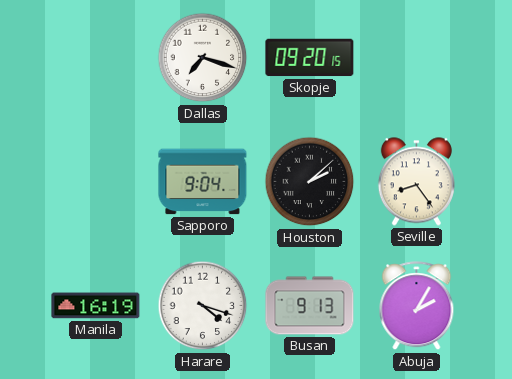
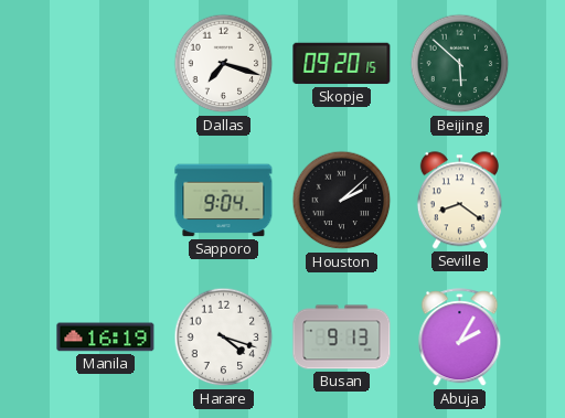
Beijing: none -> 5:52 (460, 64)
Seville: 8:24 -> 8:21 (459, 201)
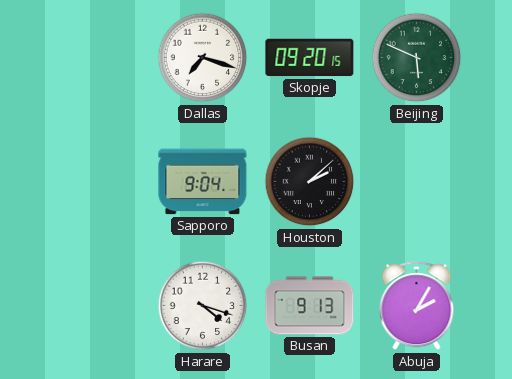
Beijing: 5:52 -> 5:49 (417, 58)
Seville: 8:21 -> none (459, 201)
Manila: 16:19 -> none (106, 337)
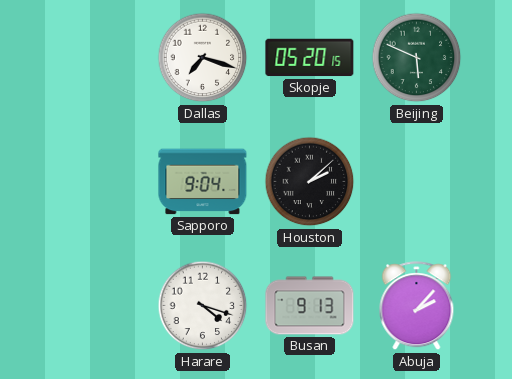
Skopje: 09:20 -> 05:20 (310, 58)
Abuja: 2:05 -> 2:07 (417, 306)
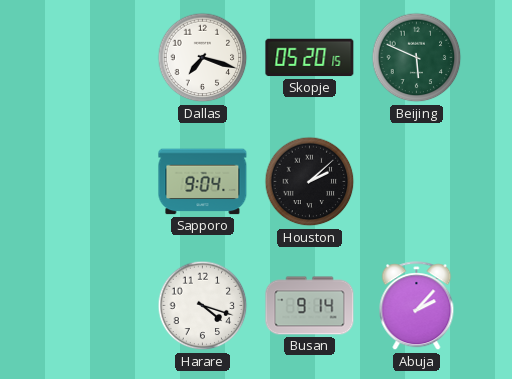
Busan: 9:13 -> 9:14 (310, 306)
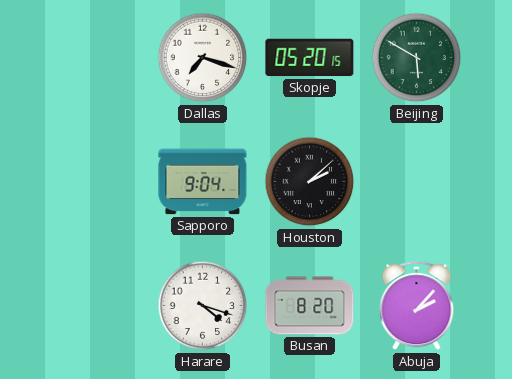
Beijing: 5:49 -> 5:50 (417, 58)
Busan: 9:14 -> 8:20 (310, 306)
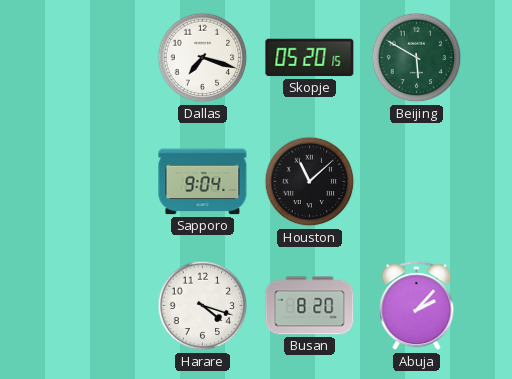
Houston: 2:08 -> 11:08 (310, 182)
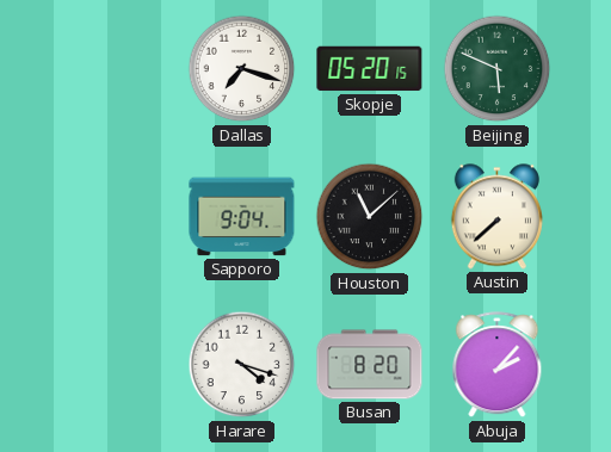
Beijing: 5:50 -> 5:49 (498, 69)
Austin: none -> 7:38 (496, 217)
